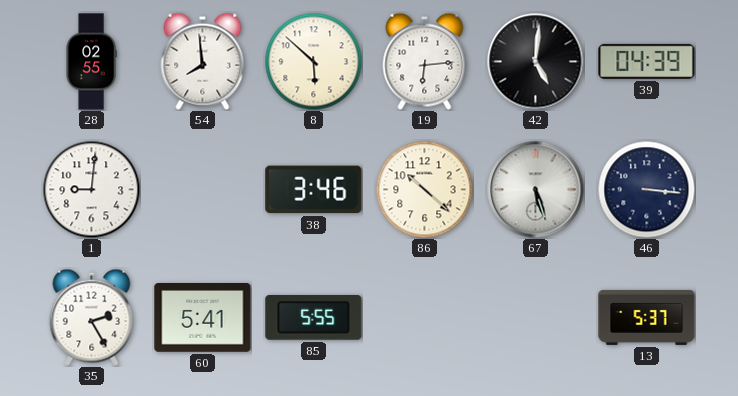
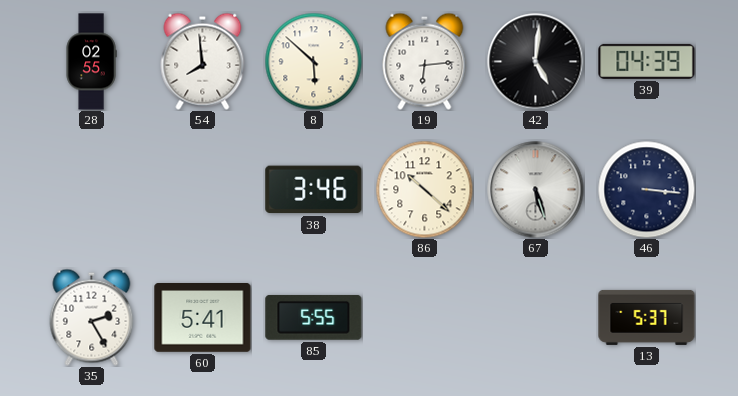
1: 9:01 -> none (91, 189)
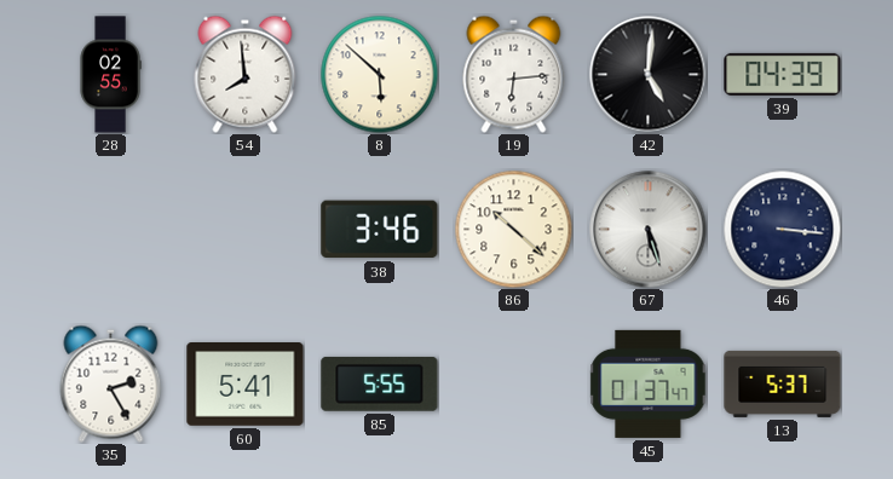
45: none -> 01:37 (649, 383)
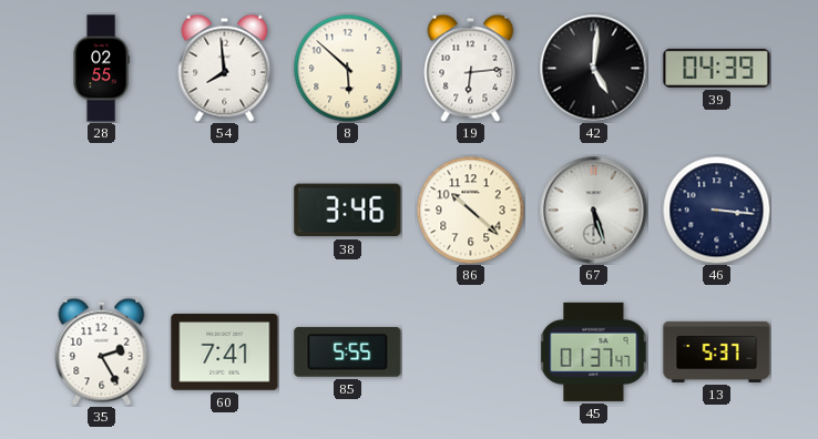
60: 5:41 -> 7:41 (225, 353)
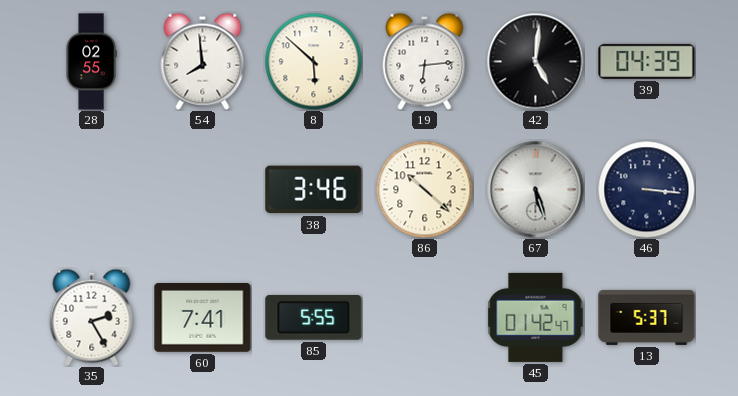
45: 01:37 -> 01:42 (536, 317)
